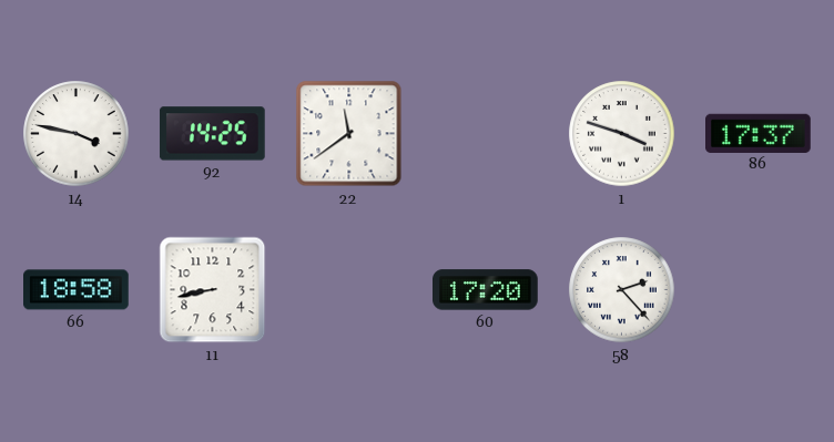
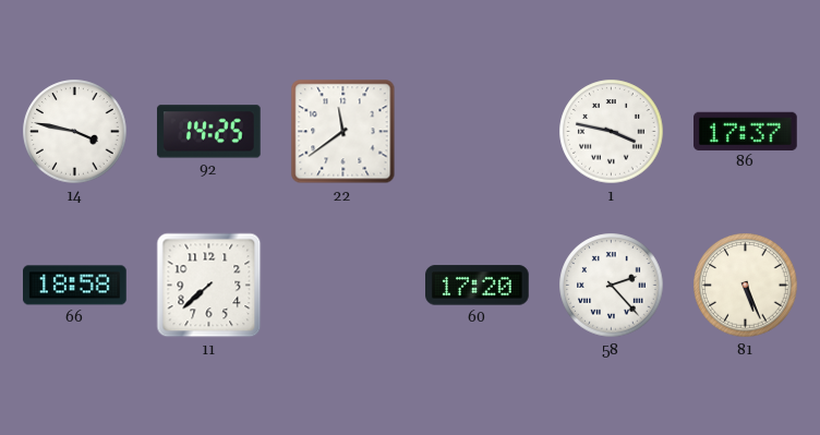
1: 3:48 -> 3:47 (612, 132)
11: 8:43 -> 7:38 (209, 286)
81: none -> 5:26 (746, 286)
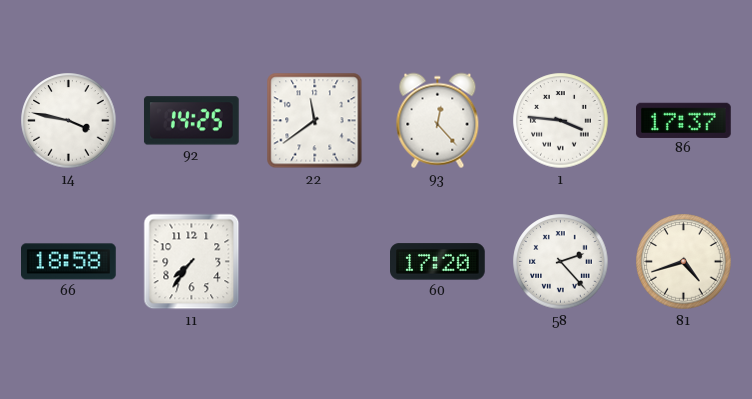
93: none -> 12:23 (438, 121)
1: 3:47 -> 3:46 (561, 121)
11: 7:38 -> 7:36 (192, 262)
81: 5:26 -> 4:42 (684, 262)
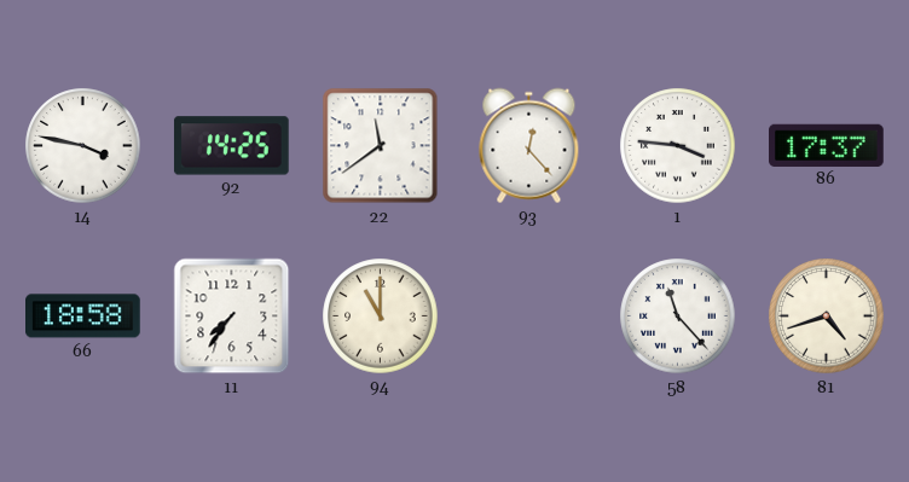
94: none -> 11:00 (381, 317)
60: 17:20 -> none (438, 262)
58: 2:23 -> 11:23 (678, 317)
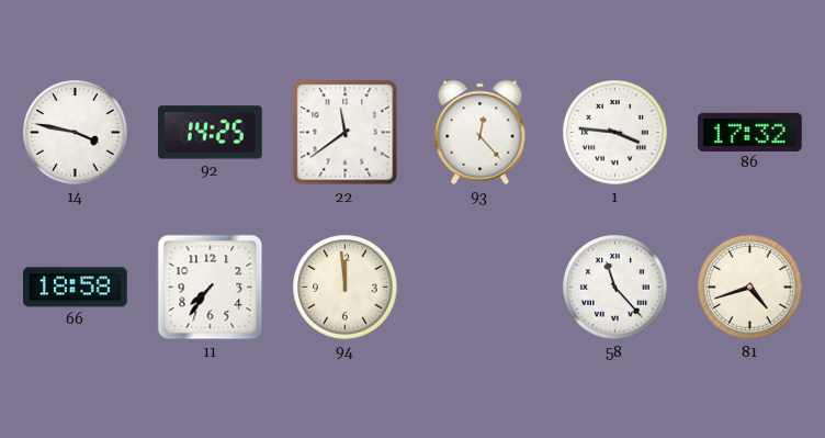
86: 17:37 -> 17:32 (750, 132)
94: 11:00 -> 11:59 (346, 288)
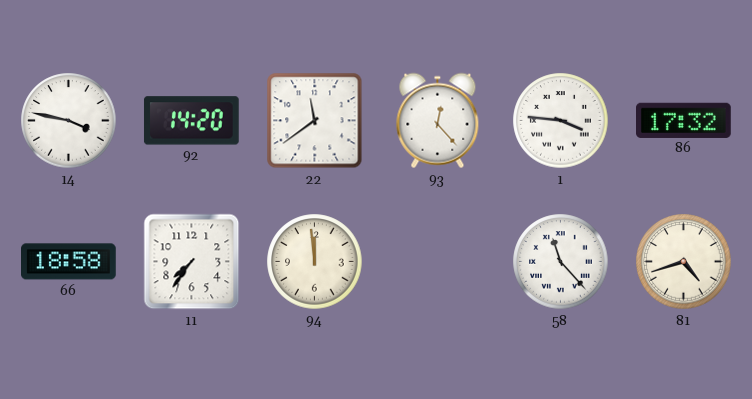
92: 14:25 -> 14:20 (191, 121)
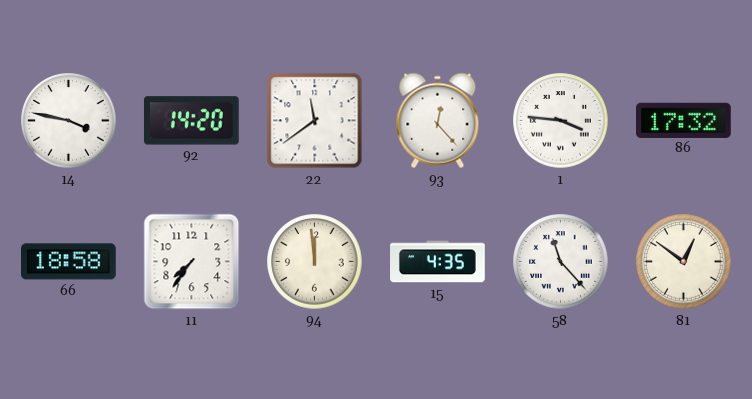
15: none -> 4:35 (438, 262)
81: 4:42 -> 12:51 (684, 262)
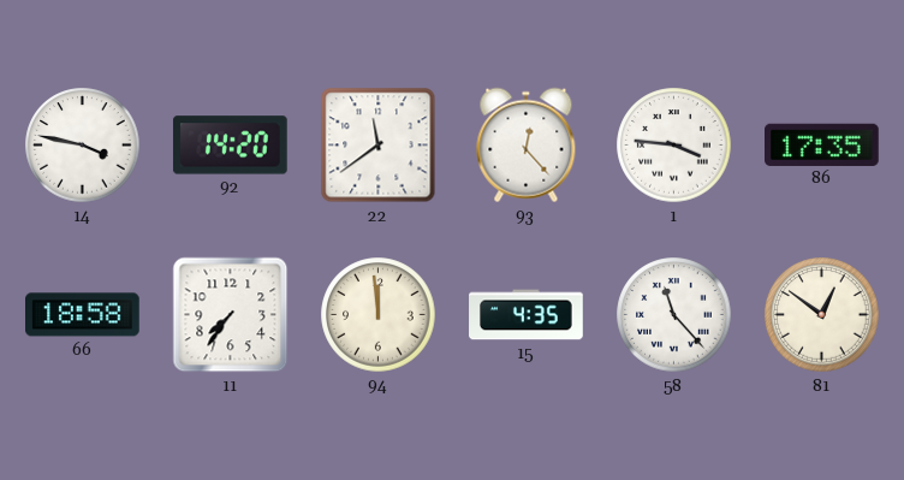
86: 17:32 -> 17:35 (822, 144)
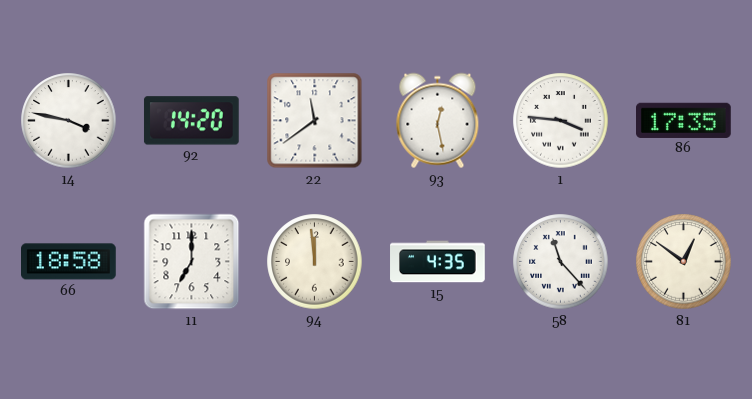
93: 12:23 -> 12:28 (438, 121)
11: 7:36 -> 7:00 (192, 262)
